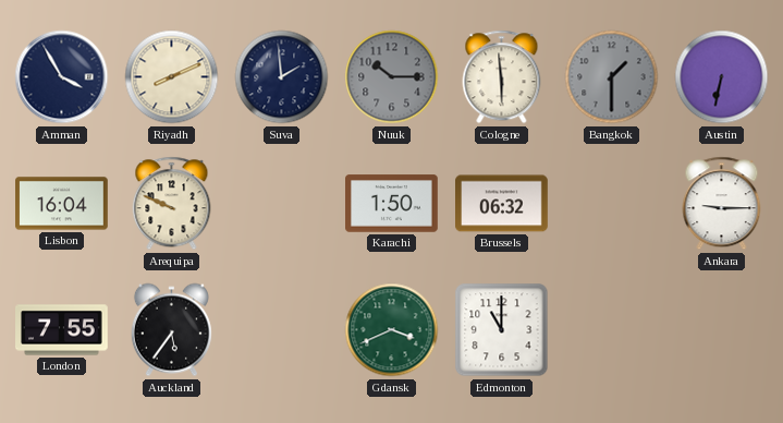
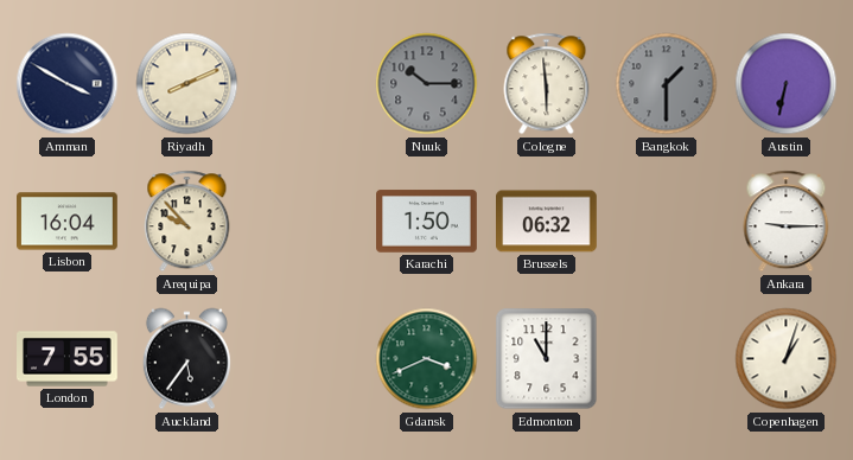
Amman: 3:55 -> 3:50 (68, 84)
Suva: 1:59 -> none (282, 77)
Arequipa: 9:49 -> 9:53 (187, 222)
Copenhagen: none -> 1:03 (787, 359)
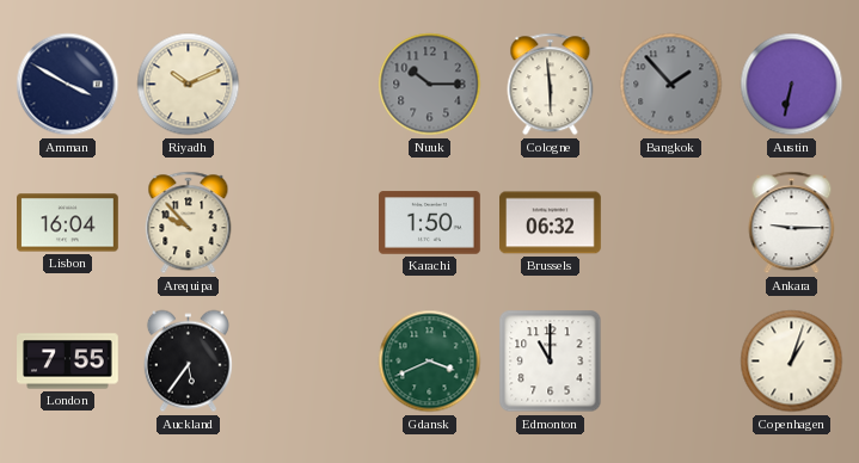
Riyadh: 8:11 -> 10:11 (189, 85)
Bangkok: 1:30 -> 1:53 (671, 85)
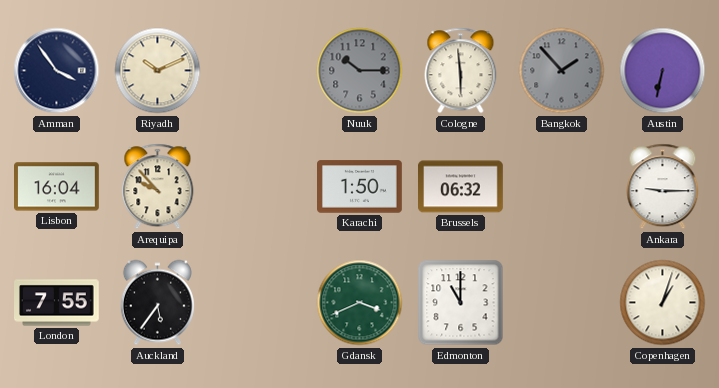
Amman: 3:50 -> 3:54 (57, 71)
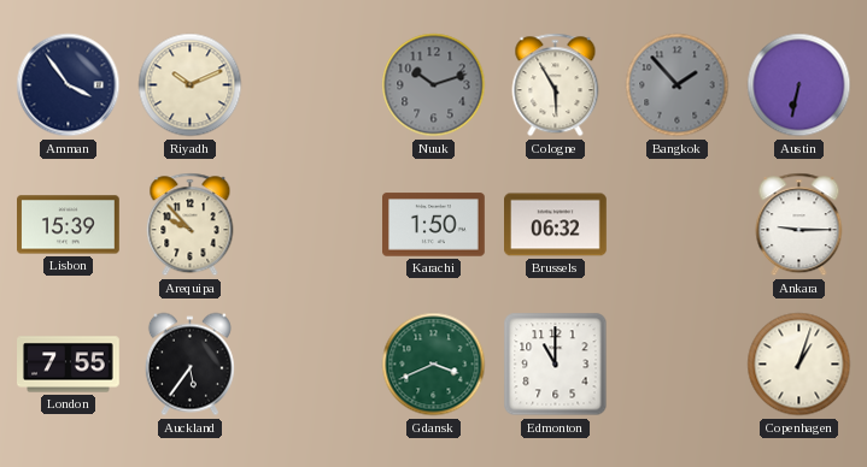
Nuuk: 10:15 -> 10:12 (434, 85)
Cologne: 5:59 -> 5:55 (556, 85)
Lisbon: 16:04 -> 15:39 (69, 225)
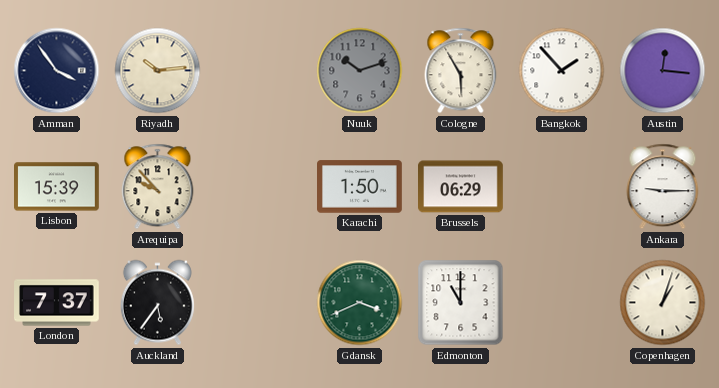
Riyadh: 10:11 -> 10:14 (158, 71)
Bangkok dial: grey -> white (562, 71)
Austin: 6:32 -> 12:16 (663, 71)
Brussels: 06:32 -> 06:29 (461, 187)
London: 7:55 -> 7:37 (57, 303)
